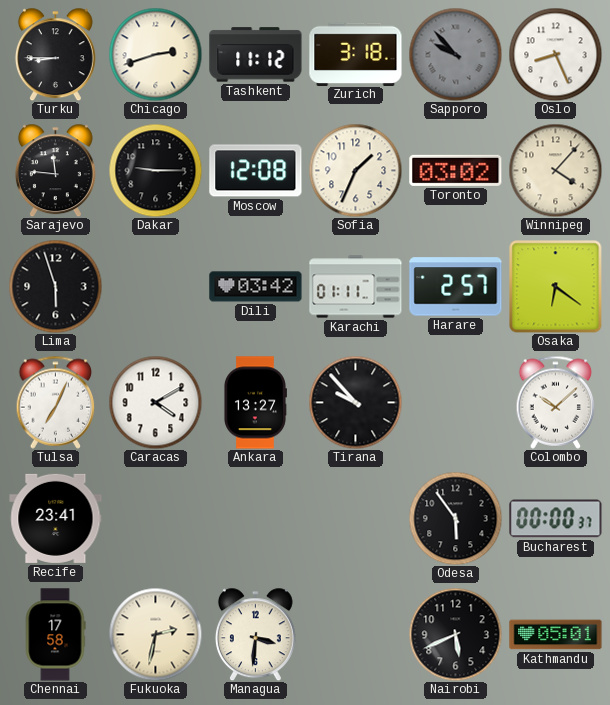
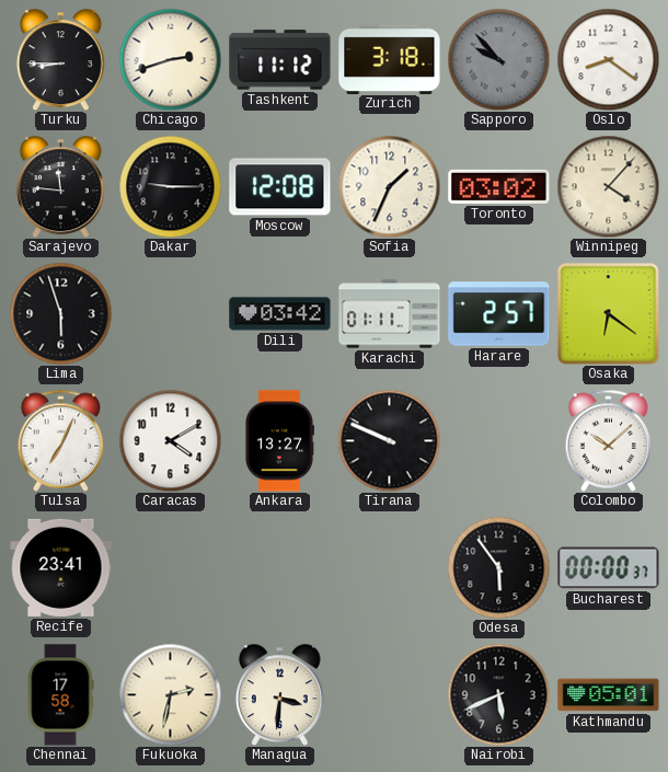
Oslo: 8:26 -> 8:21 (608, 59)
Tirana: 9:53 -> 9:49 (389, 440)
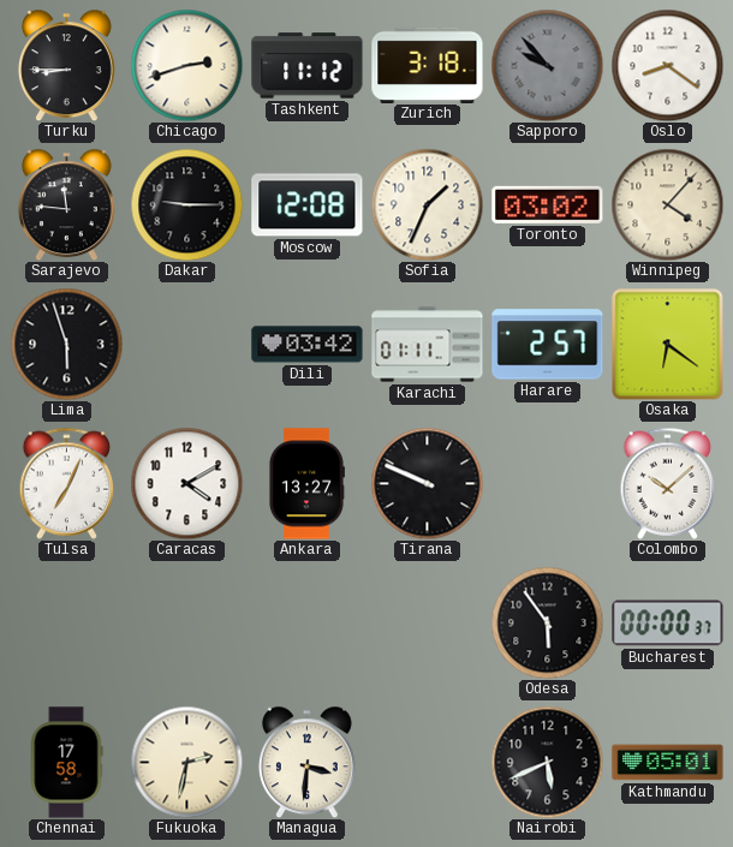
Recife: 23:41 -> none (61, 567)
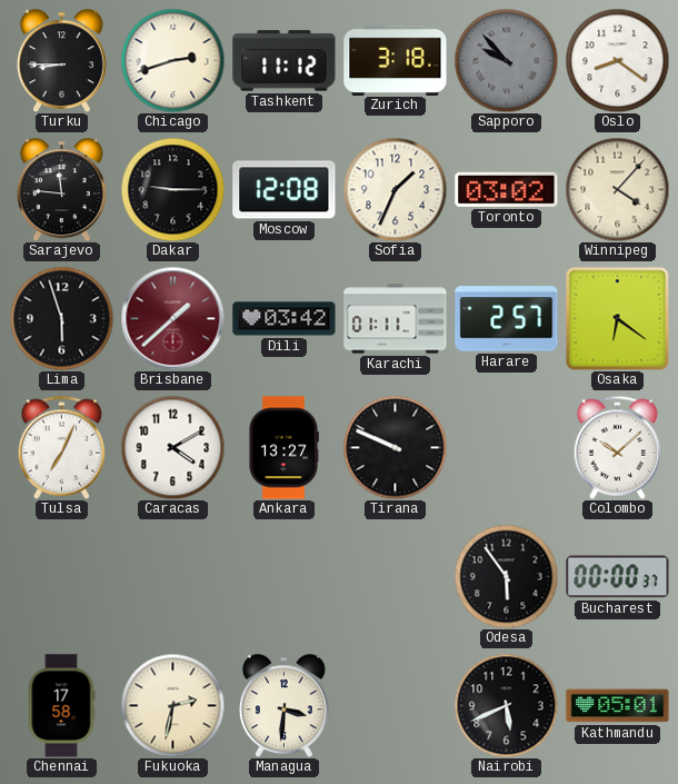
Brisbane: none -> 1:38 (172, 318)
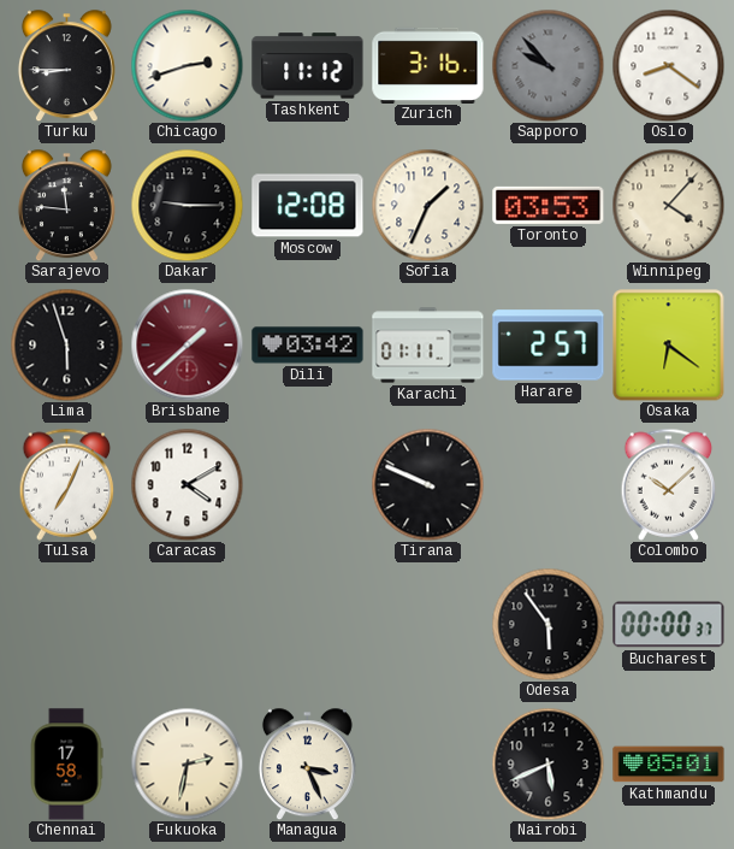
Zurich: 3:18 -> 3:16 (428, 65)
Toronto: 03:02 -> 03:53 (549, 205)
Ankara: 13:27 -> none (283, 448)
Managua: 3:31 -> 3:26 (307, 763)
